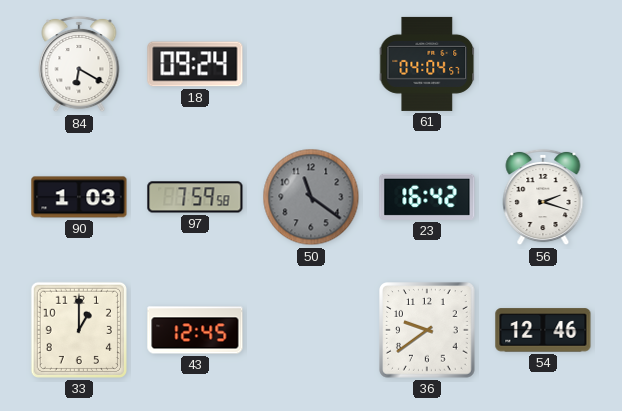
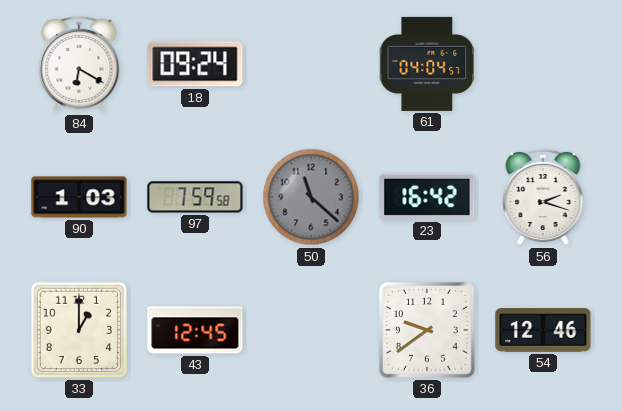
50: 11:21 -> 11:22 (311, 197)
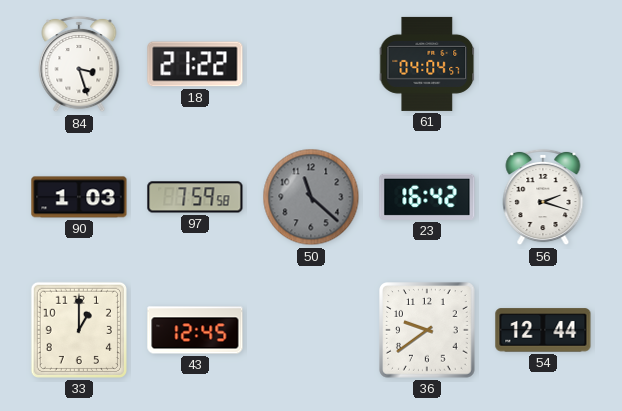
84: 6:20 -> 3:27 (79, 64)
18: 09:24 -> 21:22 (195, 64)
54: 12:46 -> 12:44 (543, 330)
